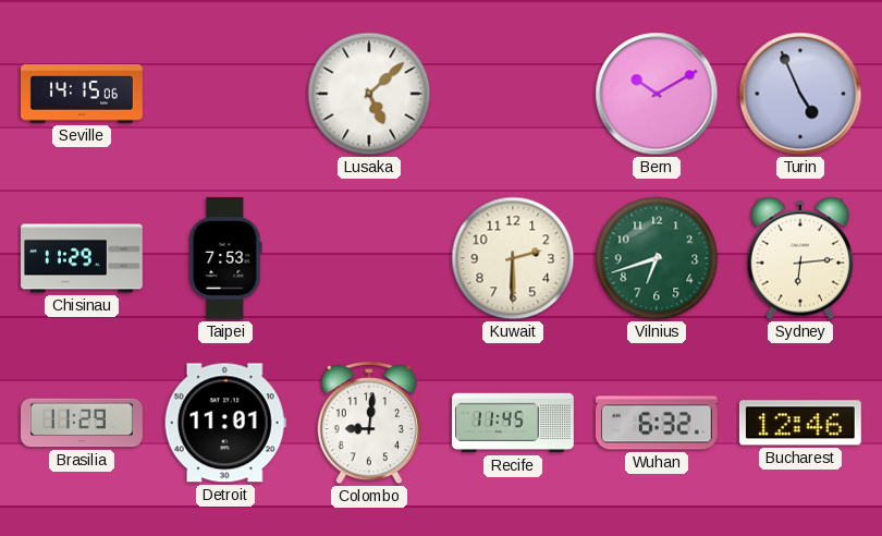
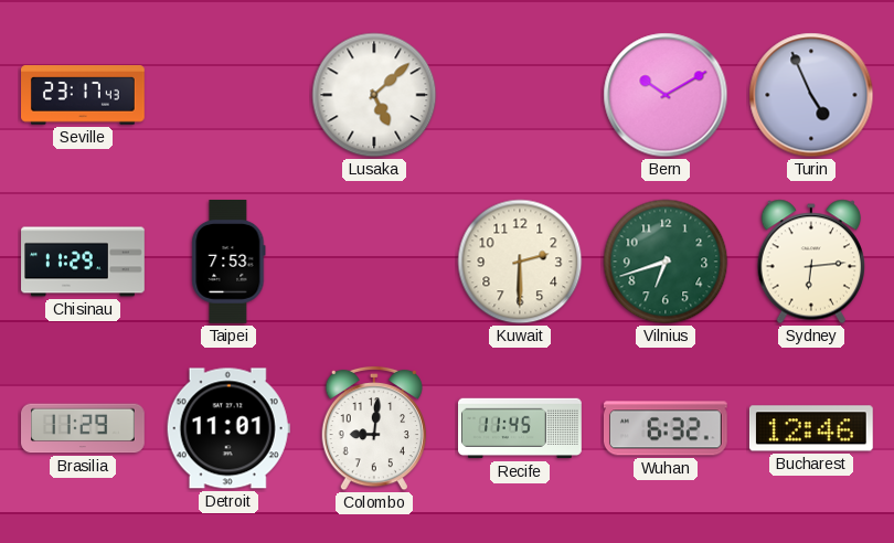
Seville: 14:15 -> 23:17 (84, 95)
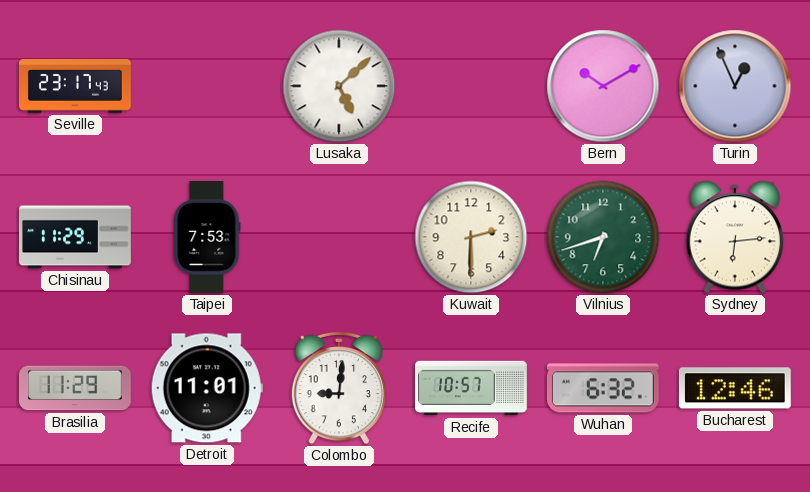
Turin: 4:56 -> 12:56 (735, 86)
Recife: 11:45 -> 10:57 (472, 388)
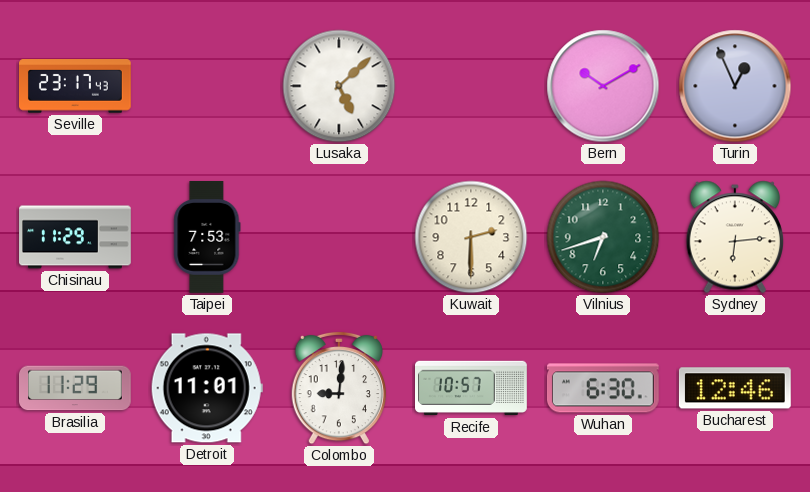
Wuhan: 6:32 -> 6:30 (603, 388)
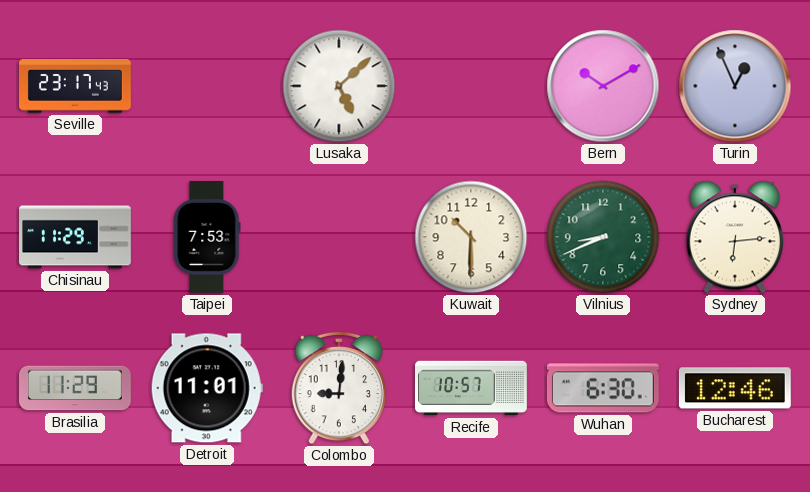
Kuwait: 2:30 -> 10:30 (471, 237)
Vilnius: 6:42 -> 8:41 (603, 237)
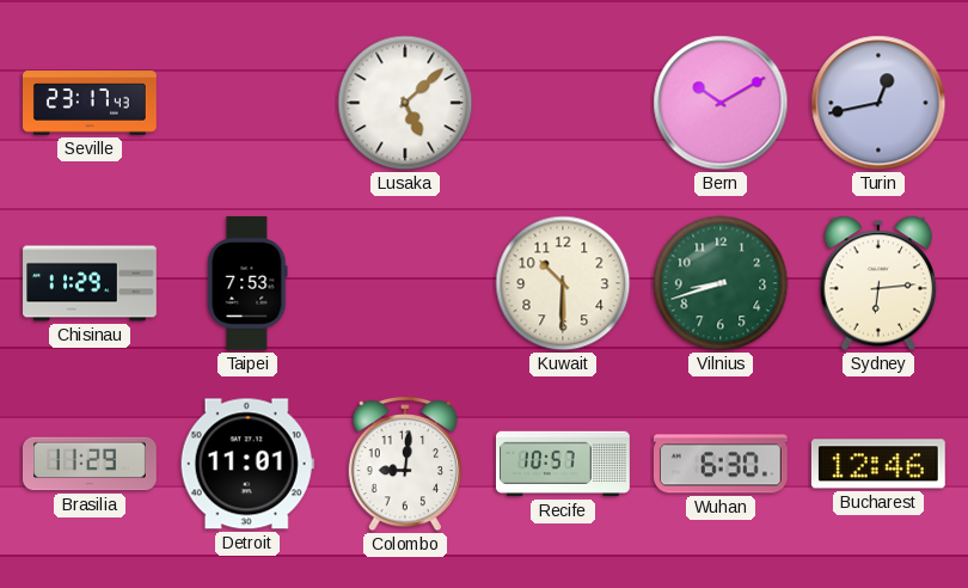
Turin: 12:56 -> 12:43 (878, 103)
Vilnius: 8:41 -> 8:42 (721, 283)
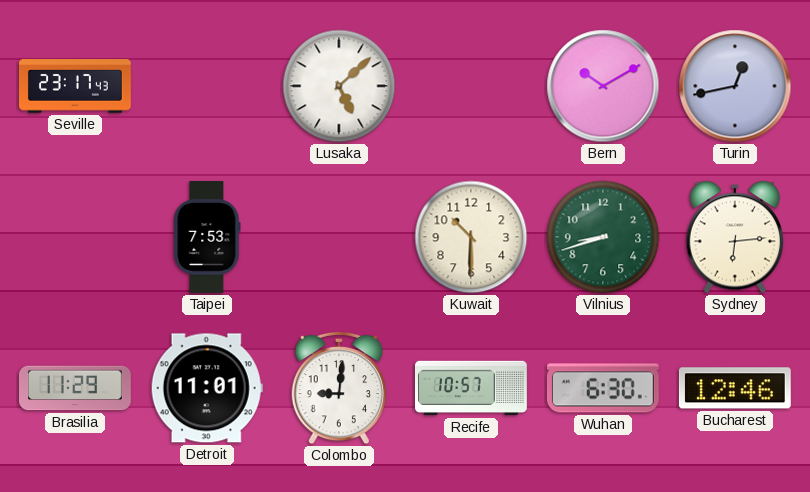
Chisinau: 11:29 -> none (90, 283)
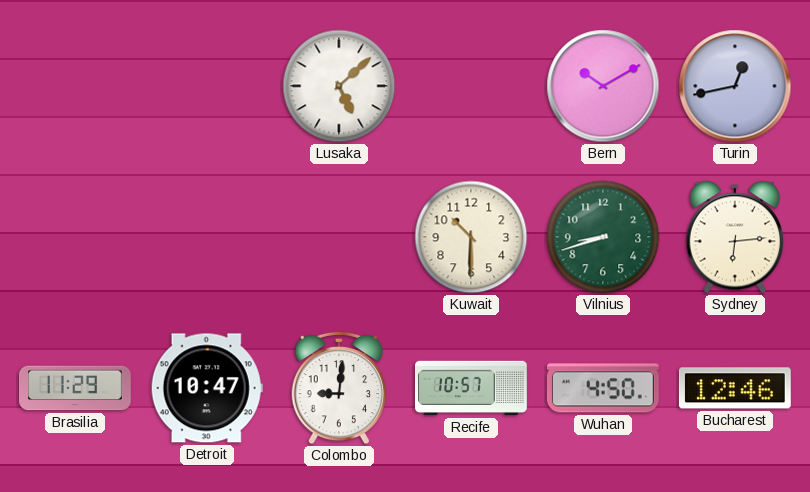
Seville: 23:17 -> none (76, 86)
Taipei: 7:53 -> none (207, 238)
Detroit: 11:01 -> 10:47 (207, 388)
Wuhan: 6:30 -> 4:50 (603, 388)
